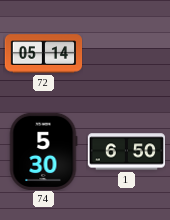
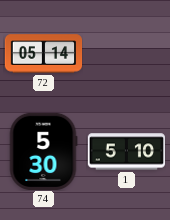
1: 6:50 -> 5:10 (126, 152)
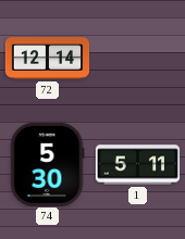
72: 05:14 -> 12:14 (47, 59)
1: 5:10 -> 5:11 (137, 165)
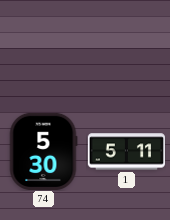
72: 12:14 -> none (47, 59)
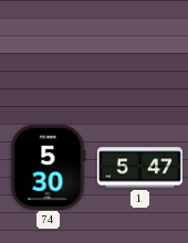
1: 5:11 -> 5:47 (139, 168)
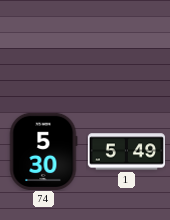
1: 5:47 -> 5:49 (126, 152)
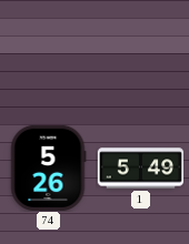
74: 5:30 -> 5:26 (48, 167)
